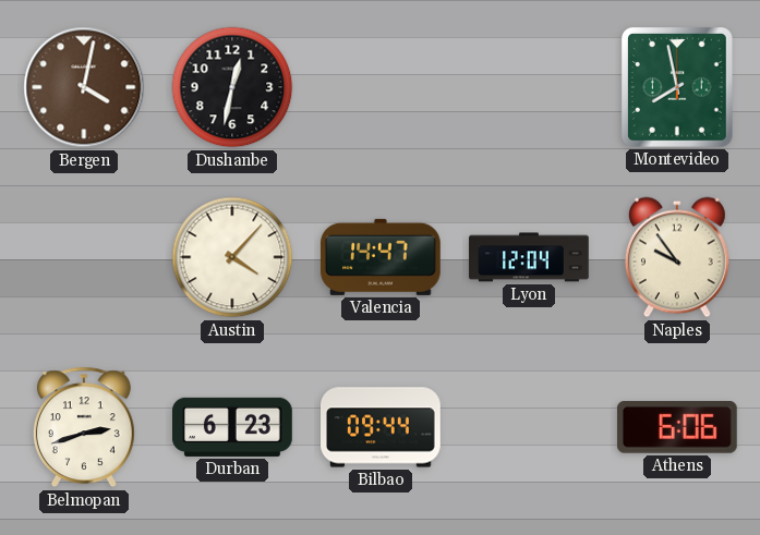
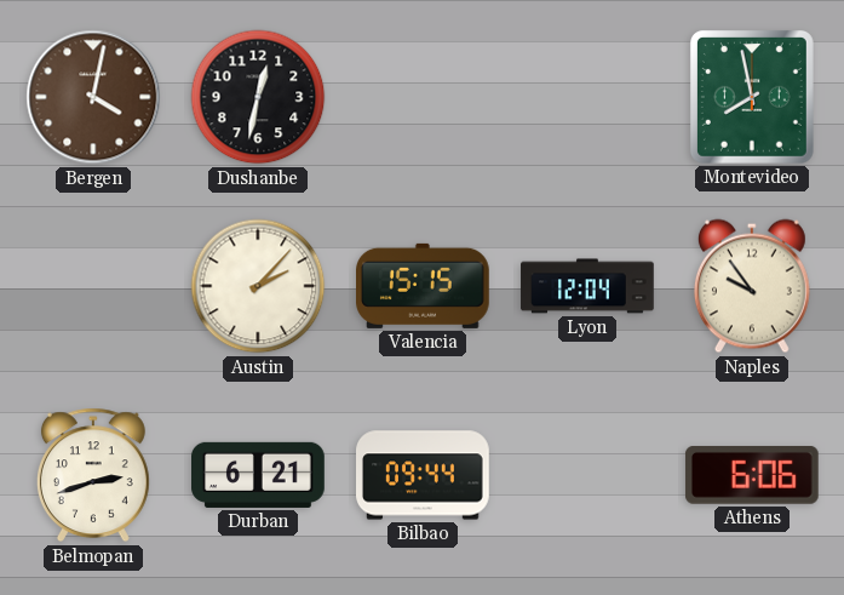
Austin: 4:07 -> 2:07 (258, 286)
Valencia: 14:47 -> 15:15 (424, 286)
Durban: 6:23 -> 6:21 (259, 475)
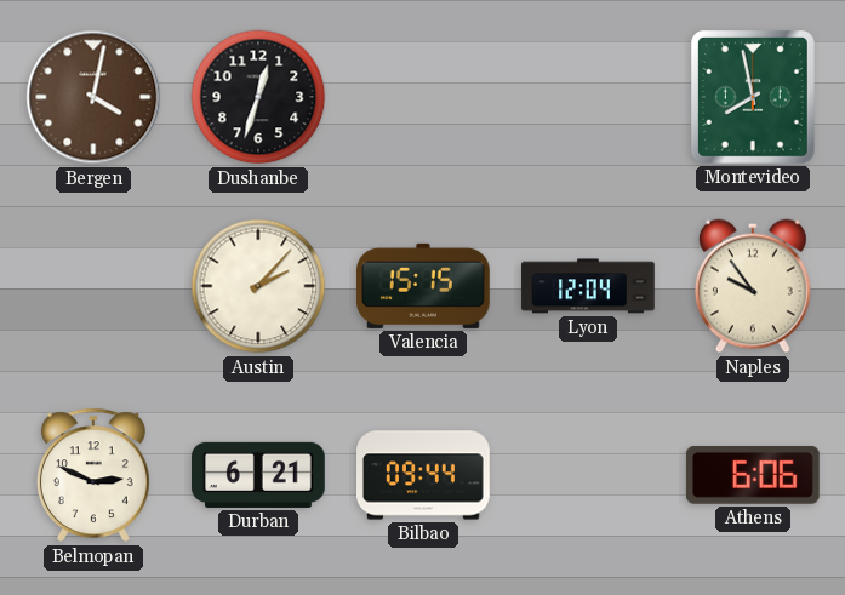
Dushanbe: 12:32 -> 12:33 (258, 97)
Belmopan: 2:42 -> 2:49 (93, 475)
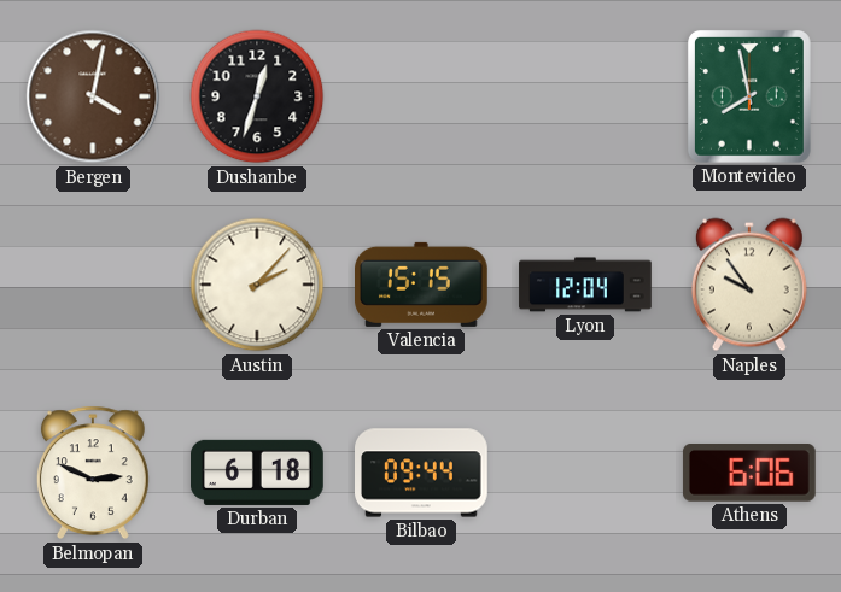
Durban: 6:21 -> 6:18 (258, 473)
